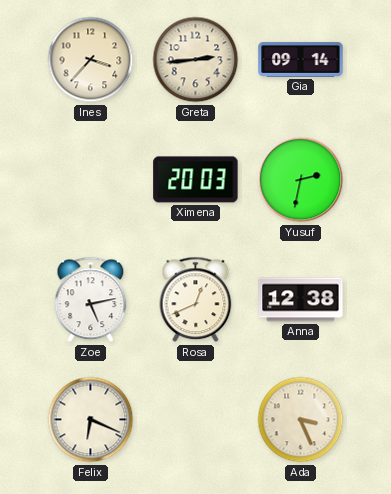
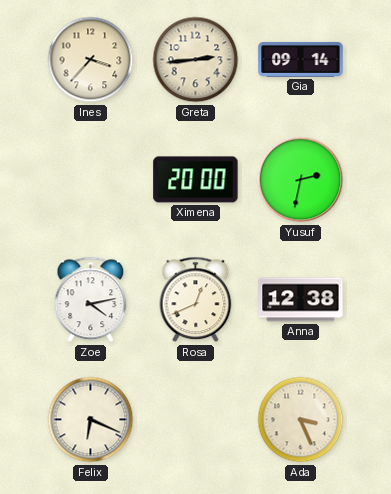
Ximena: 20:03 -> 20:00 (196, 180)
Zoe: 5:13 -> 4:13 (91, 300)
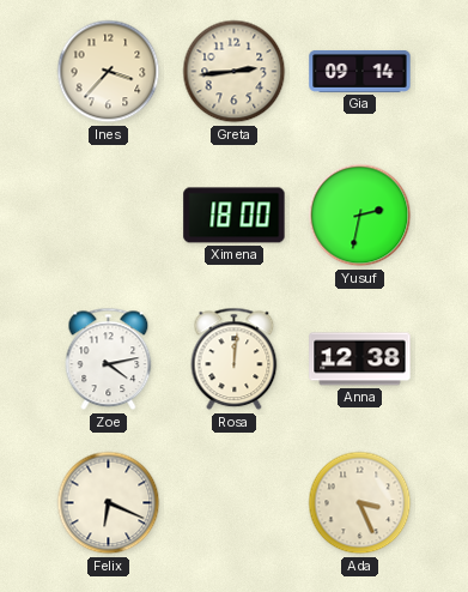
Ximena: 20:00 -> 18:00 (235, 216)
Rosa: 12:41 -> 12:01 (235, 360)
